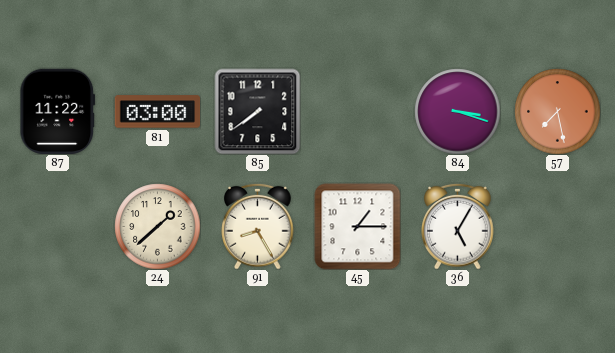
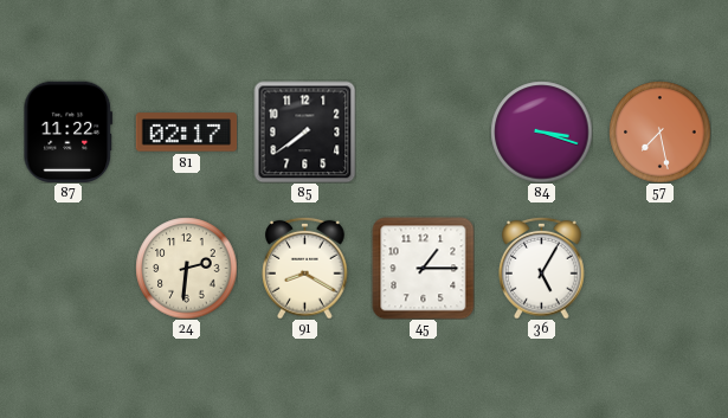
81: 03:00 -> 02:17 (186, 133)
24: 1:38 -> 2:31 (186, 268)
91: 8:25 -> 8:20 (305, 268)
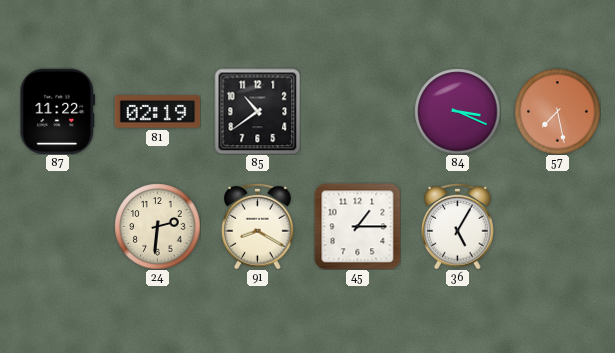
81: 02:17 -> 02:19 (157, 112)
85: 7:39 -> 10:39 (257, 111)
84: 3:18 -> 3:19 (457, 111)
